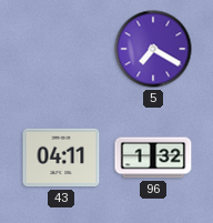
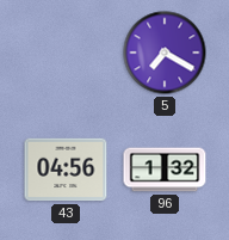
43: 04:11 -> 04:56 (66, 170)
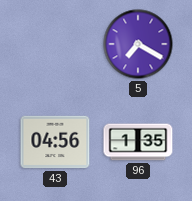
96: 1:32 -> 1:35 (138, 142)
